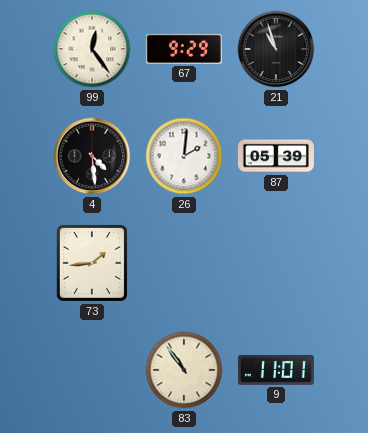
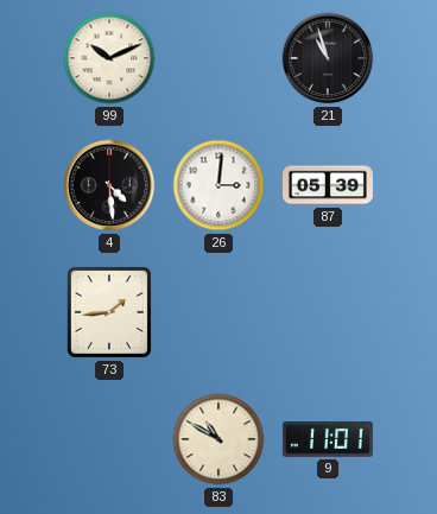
99: 12:24 -> 10:11 (109, 58)
67: 9:29 -> none (184, 49)
26: 2:01 -> 3:01 (218, 185)
83: 10:54 -> 10:50 (218, 439)
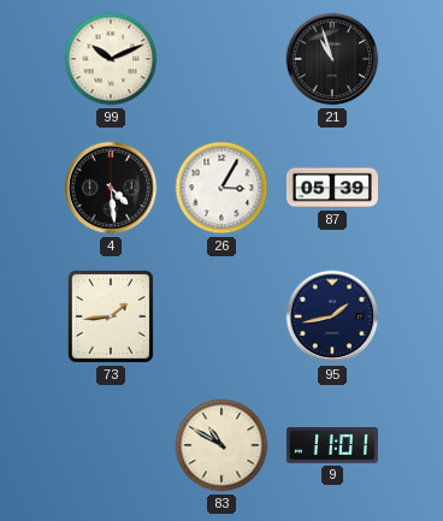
26: 3:01 -> 3:05 (221, 188)
95: none -> 1:43 (332, 316)
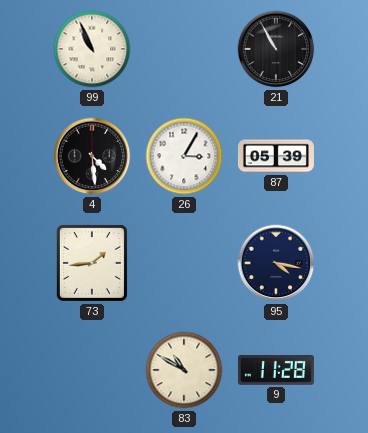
99: 10:11 -> 10:56 (92, 49)
21: 10:57 -> 10:55 (276, 49)
95: 1:43 -> 4:17 (276, 263)
9: 11:01 -> 11:28 (276, 371)
